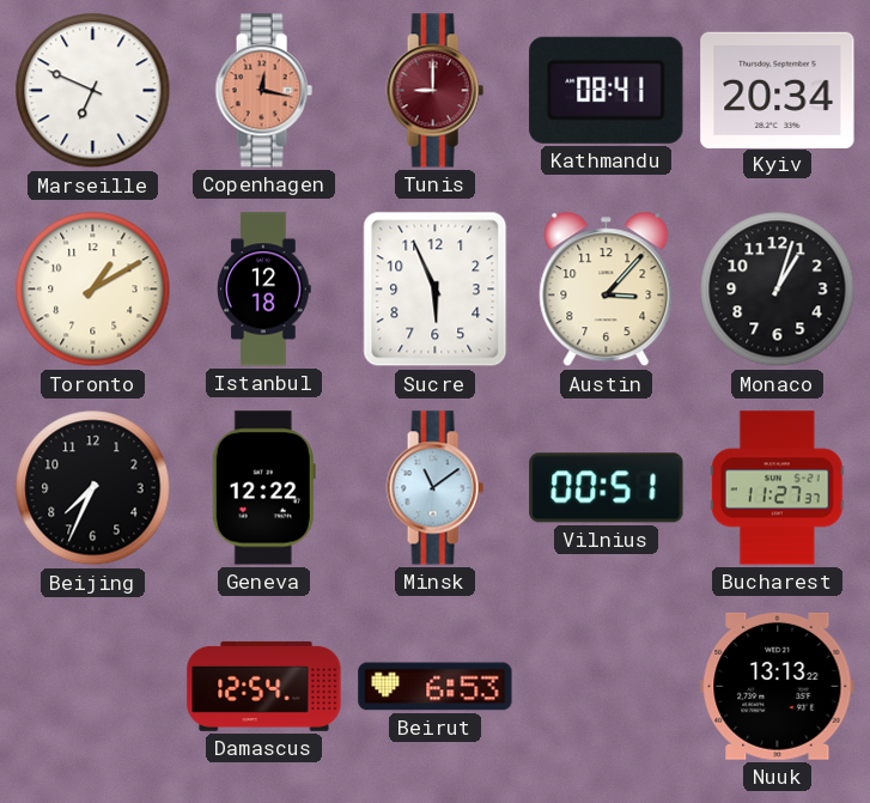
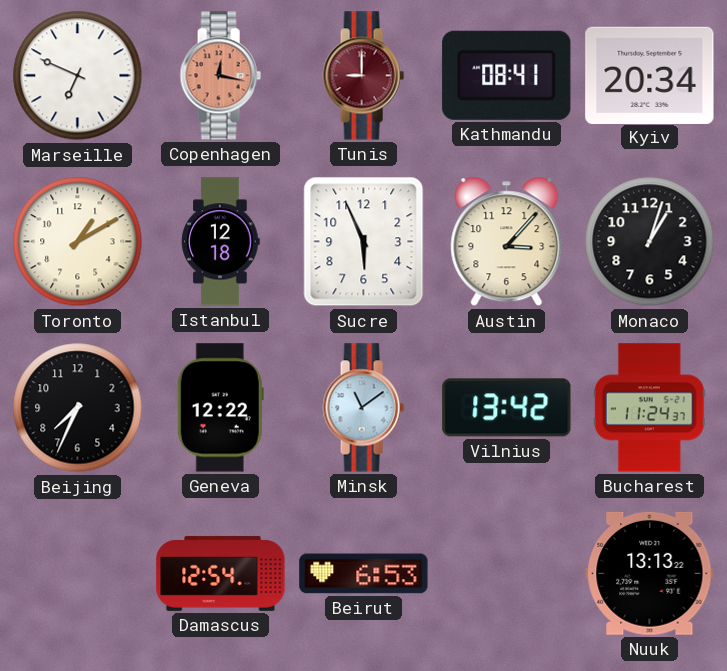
Vilnius: 00:51 -> 13:42 (507, 408)
Bucharest: 11:27 -> 11:24 (649, 408)
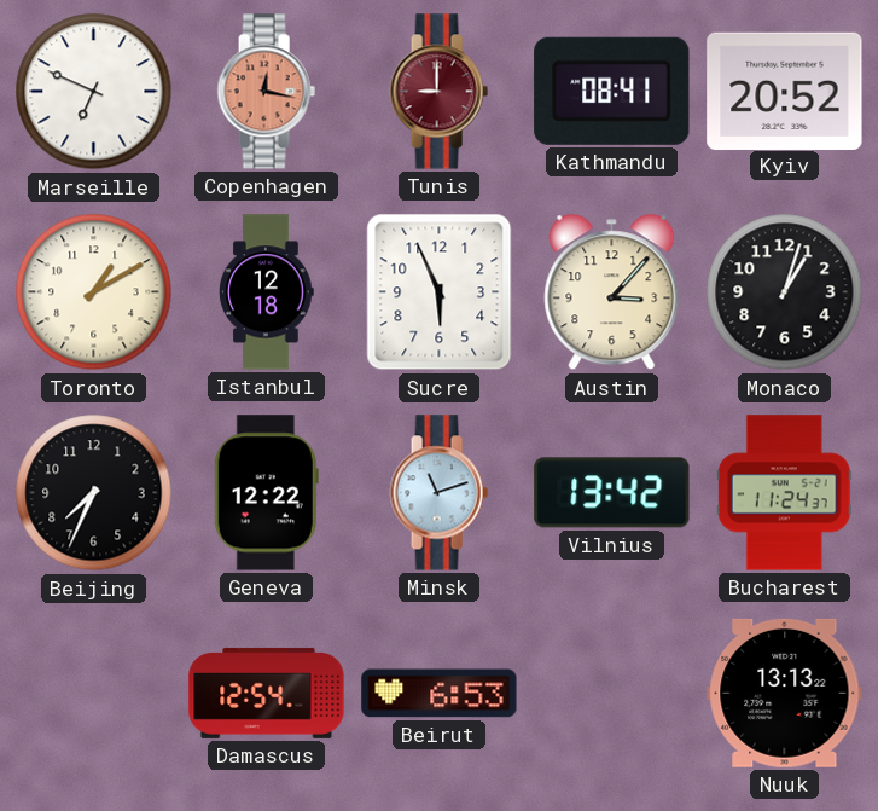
Kyiv: 20:34 -> 20:52 (785, 91)
Minsk: 11:09 -> 11:12 (438, 493)
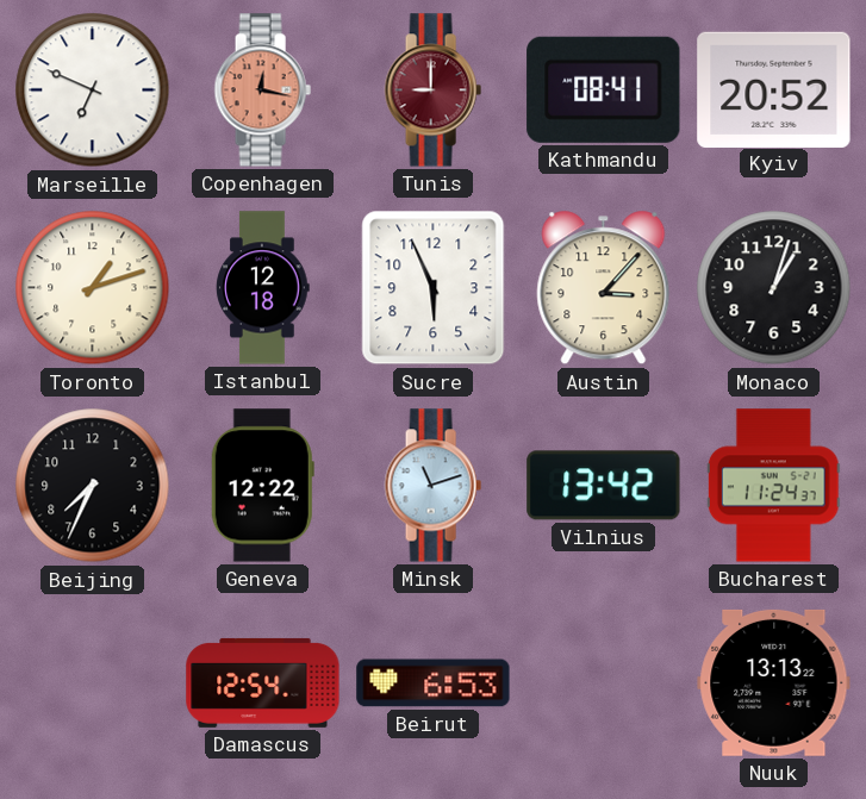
Toronto: 1:10 -> 1:12 (93, 288)
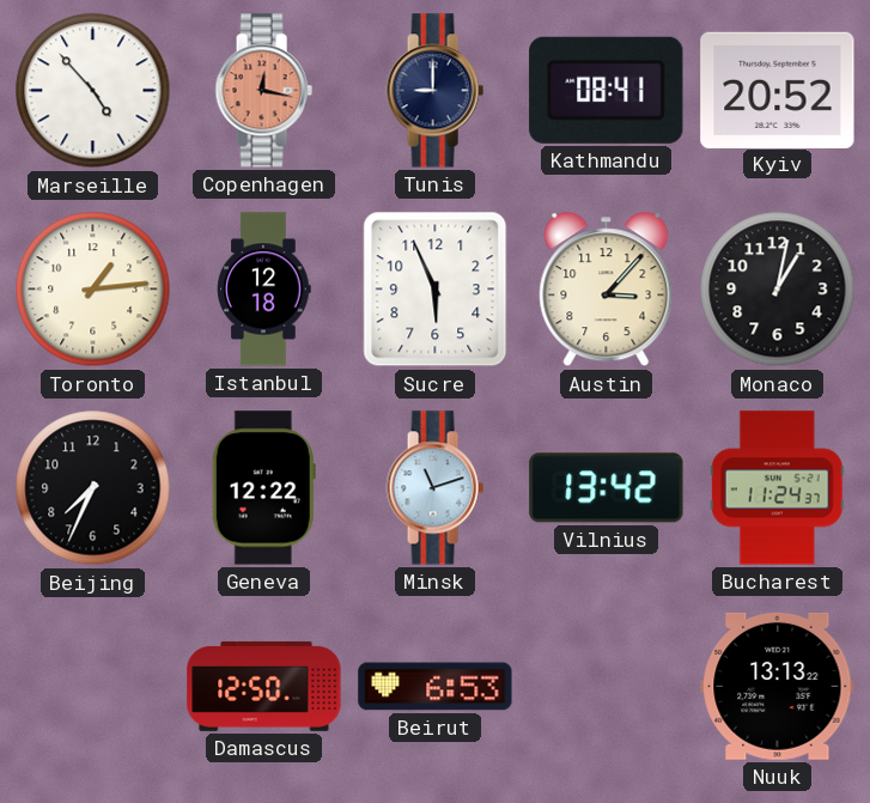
Marseille: 6:49 -> 4:53 (93, 91)
Tunis dial: burgundy -> navy (434, 91)
Toronto: 1:12 -> 1:14 (93, 290)
Monaco: 1:03 -> 1:02 (778, 290)
Damascus: 12:54 -> 12:50 (264, 686)
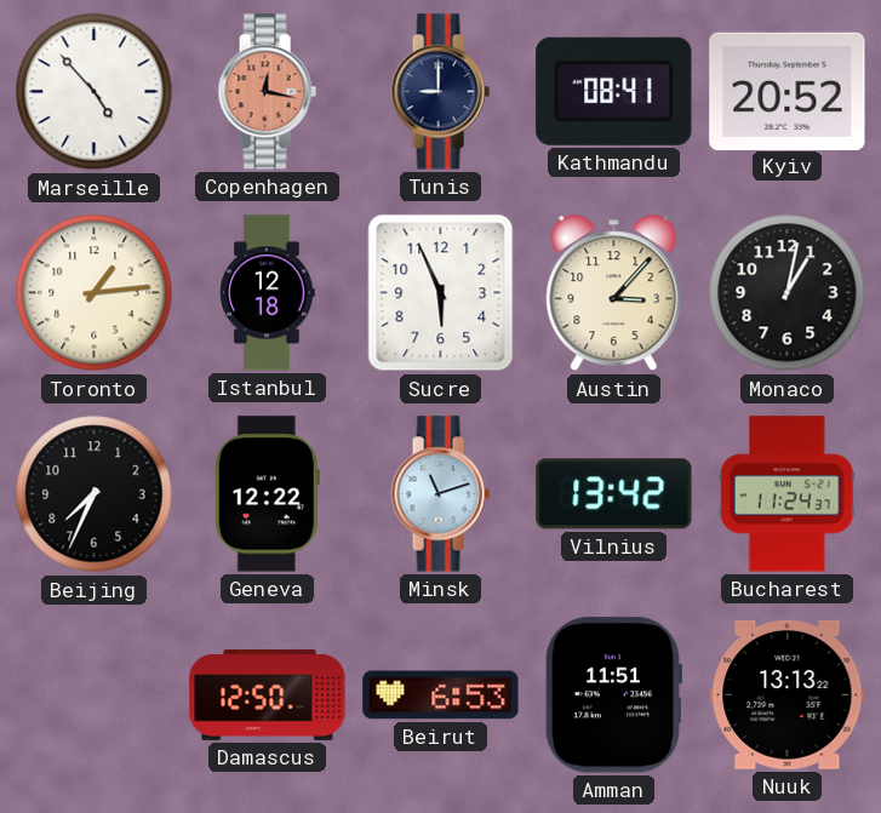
Amman: none -> 11:51 (613, 695)
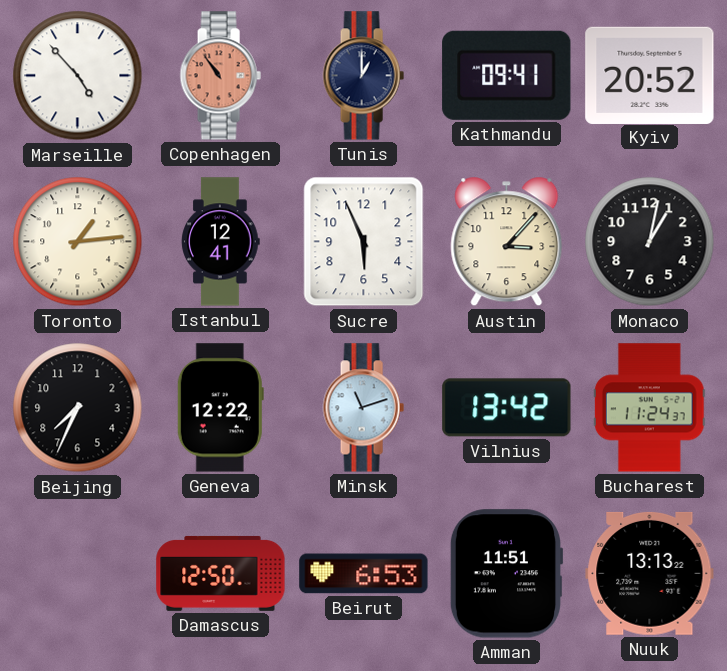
Copenhagen: 12:17 -> 10:54 (220, 76)
Tunis: 9:00 -> 1:00 (363, 76)
Kathmandu: 08:41 -> 09:41 (507, 75)
Istanbul: 12:18 -> 12:41 (221, 242)
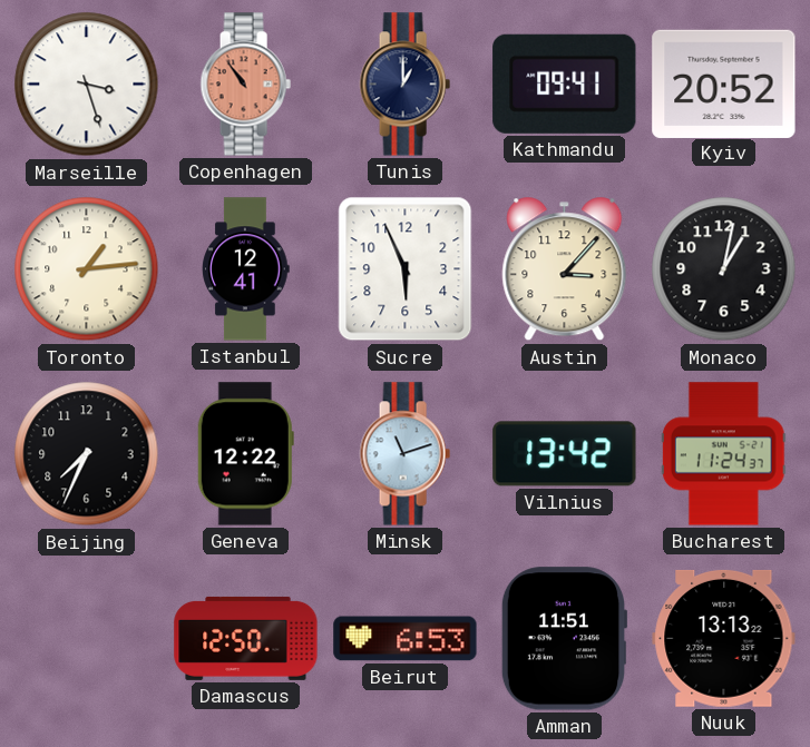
Marseille: 4:53 -> 3:27 (87, 85)
